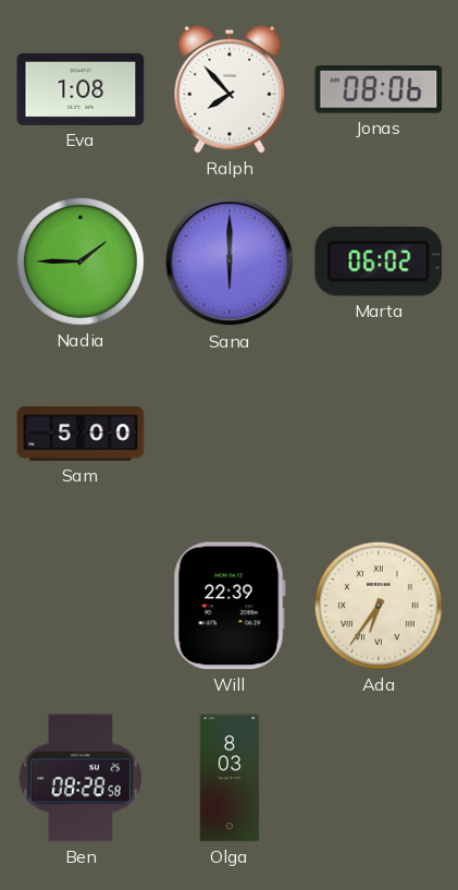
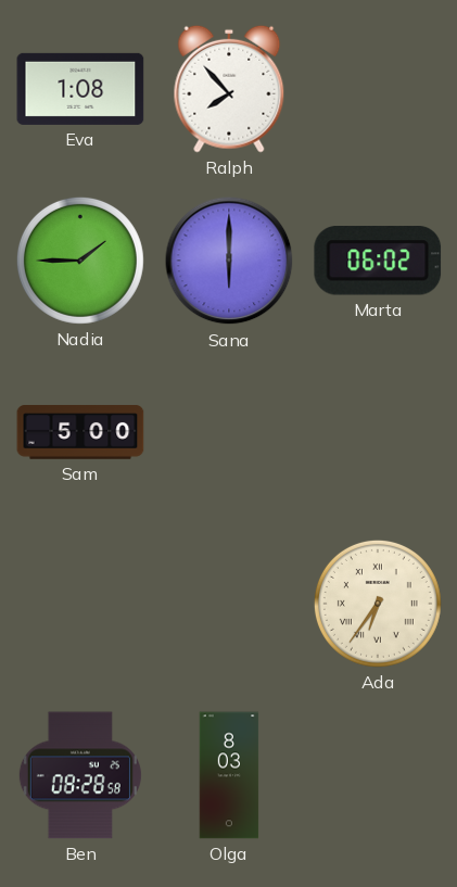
Jonas: 08:06 -> none (379, 89)
Will: 22:39 -> none (230, 606)
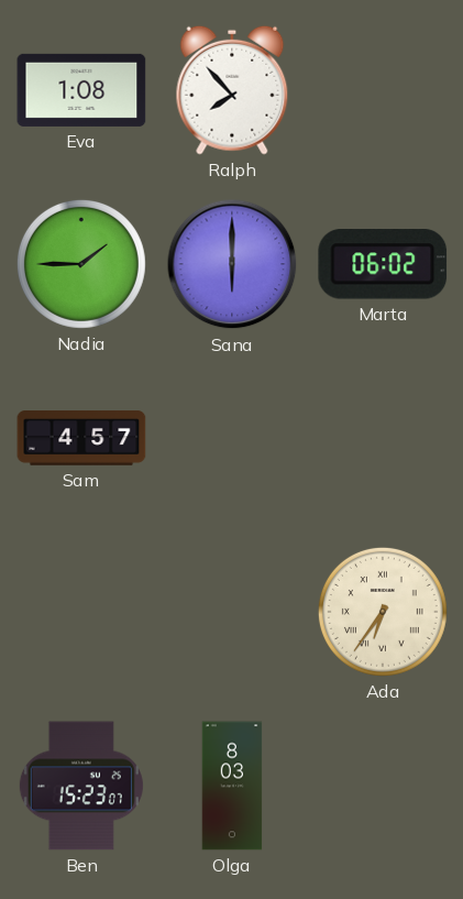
Sam: 5:00 -> 4:57 (81, 438)
Ben: 08:28 -> 15:23 (81, 786)
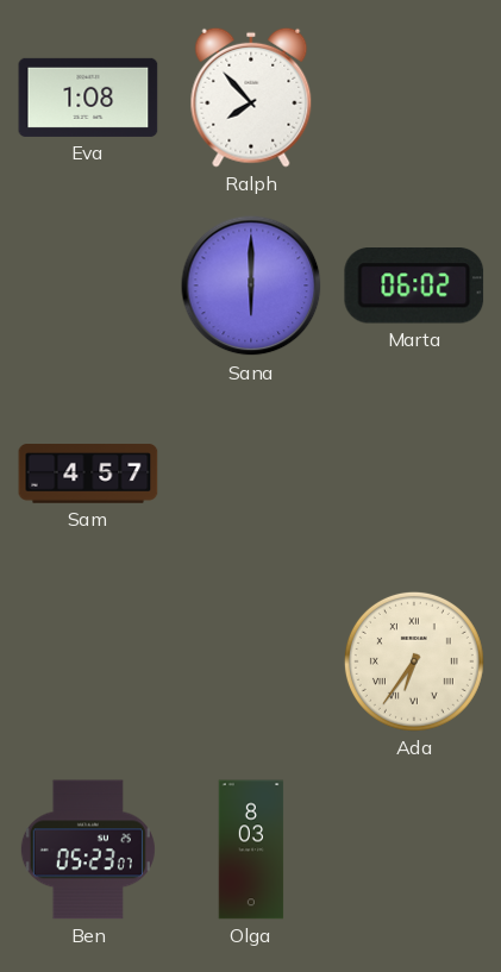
Nadia: 1:45 -> none (81, 264)
Ben: 15:23 -> 05:23 (88, 849)
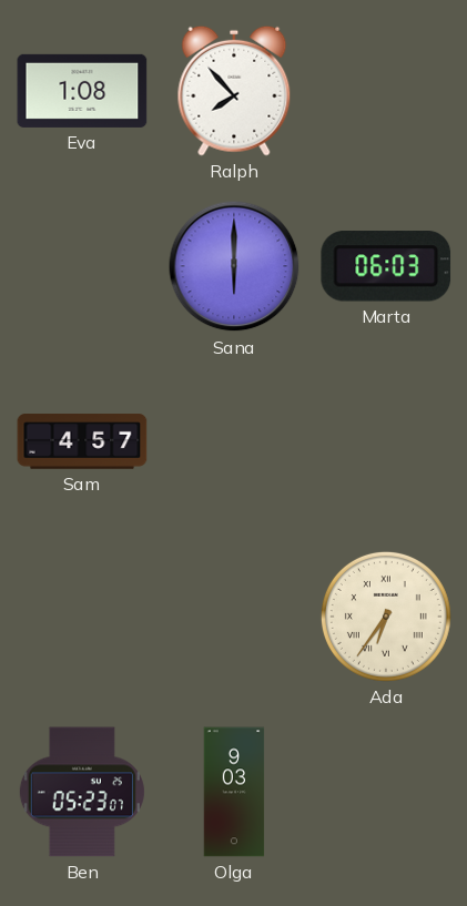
Marta: 06:02 -> 06:03 (386, 266)
Olga: 8:03 -> 9:03 (234, 792)
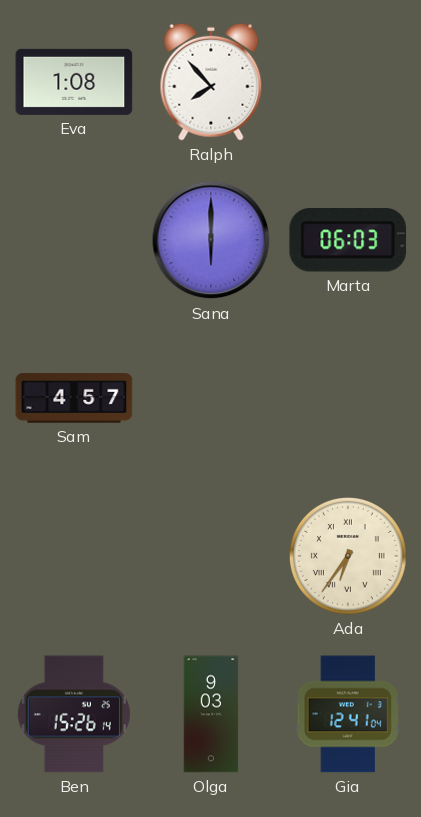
Ben: 05:23 -> 15:26 (74, 714)
Gia: none -> 12:41 (348, 714)
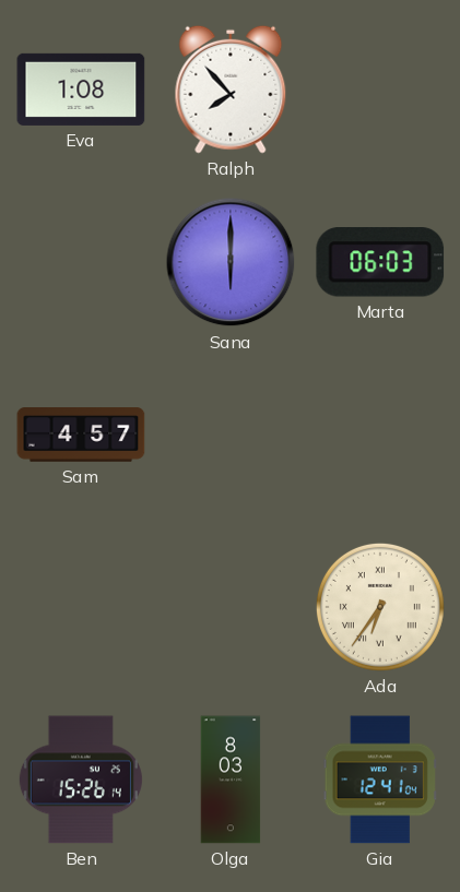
Olga: 9:03 -> 8:03 (231, 780)
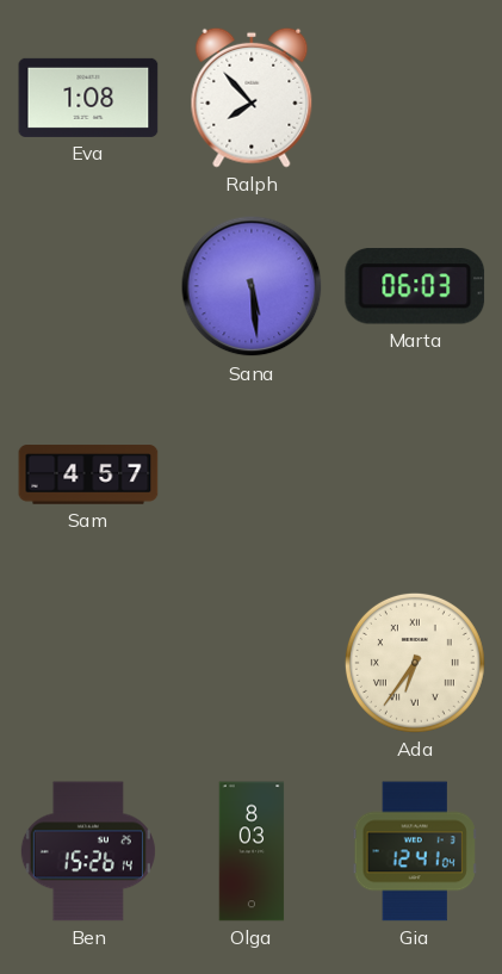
Sana: 6:00 -> 5:29 (252, 286)
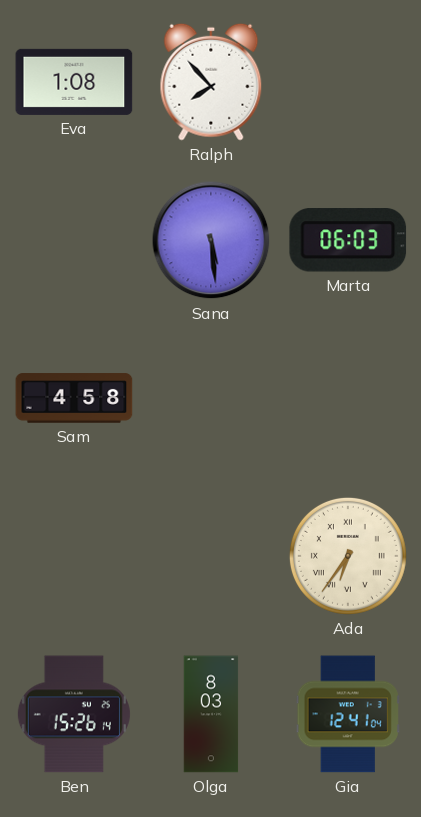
Sam: 4:57 -> 4:58 (74, 398)
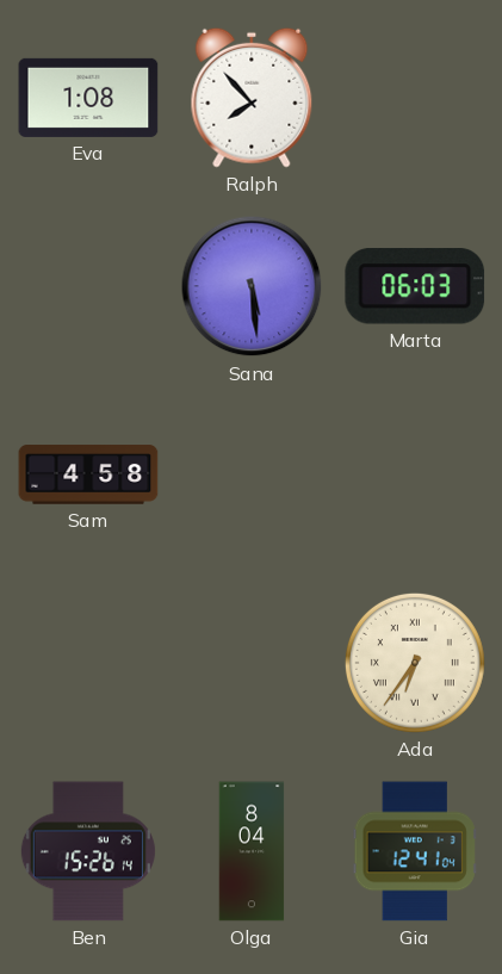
Olga: 8:03 -> 8:04 (252, 851)
